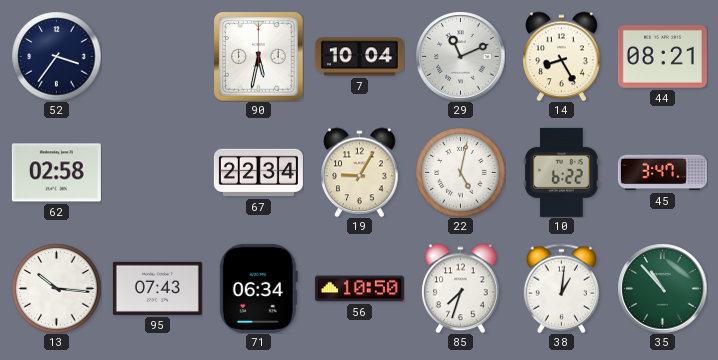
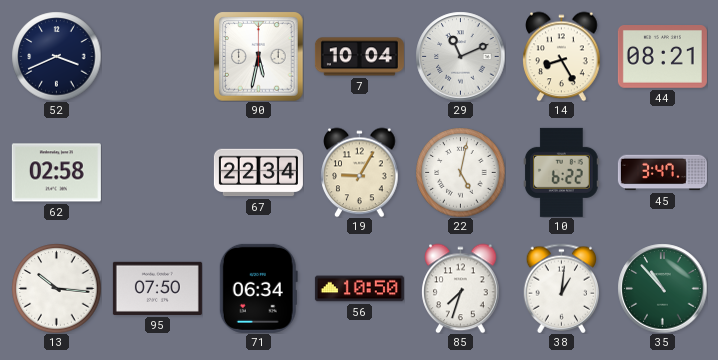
52: 3:36 -> 3:41 (56, 56)
95: 07:43 -> 07:50 (157, 288)
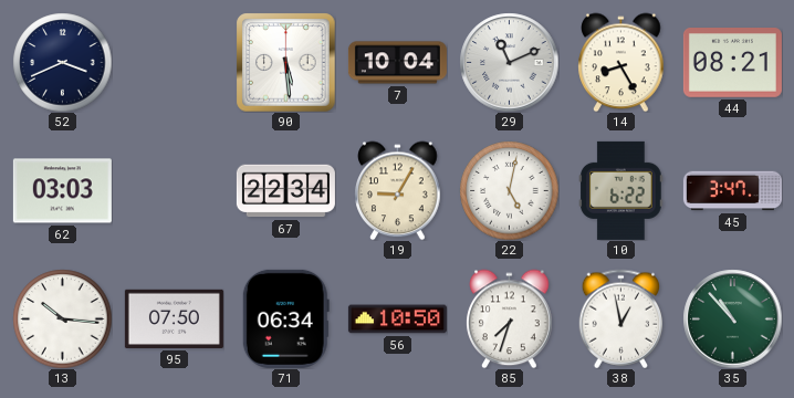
90: 5:32 -> 5:29 (285, 62)
62: 02:58 -> 03:03 (62, 191)
38: 1:01 -> 12:58 (620, 318)
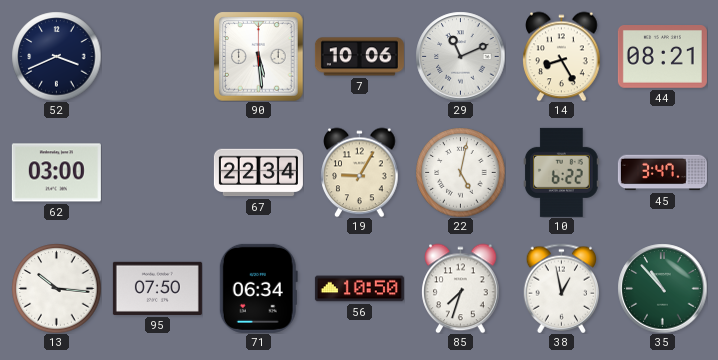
7: 10:04 -> 10:06 (359, 57)
62: 03:03 -> 03:00 (56, 173)
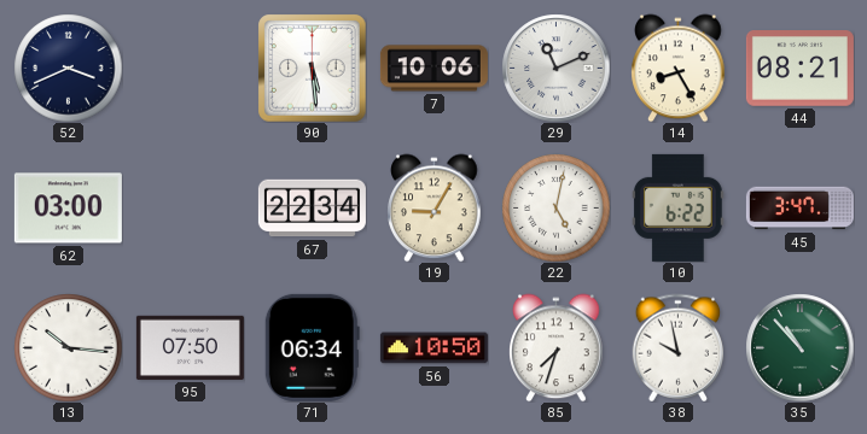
38: 12:58 -> 9:58 (677, 347)
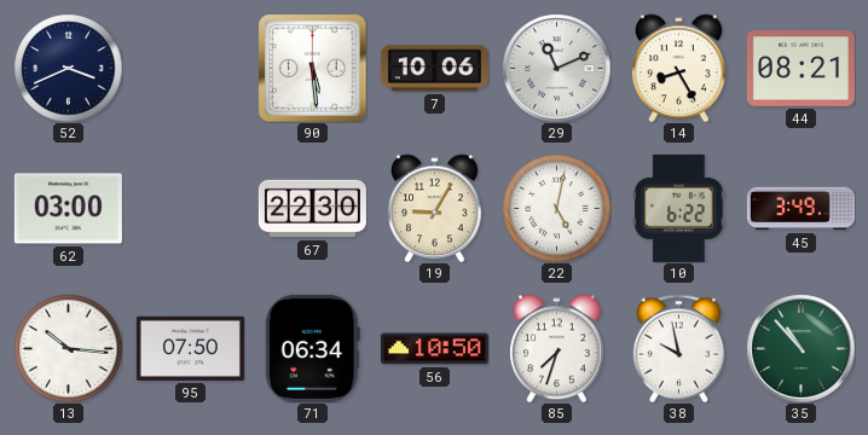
67: 22:34 -> 22:30 (312, 209)
45: 3:47 -> 3:49 (800, 209)
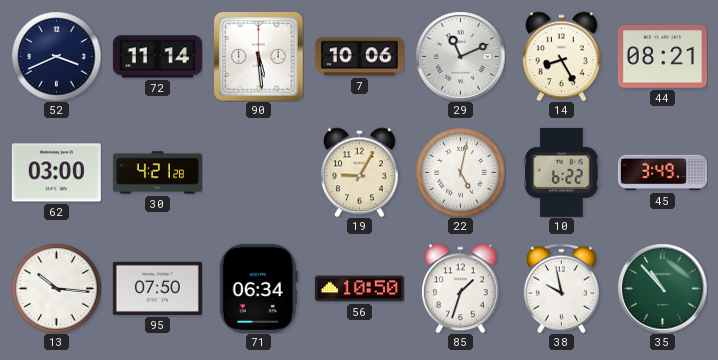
72: none -> 11:14 (157, 57)
30: none -> 4:21 (157, 173)
67: 22:30 -> none (312, 209)
85: 7:33 -> 1:33 (461, 288)
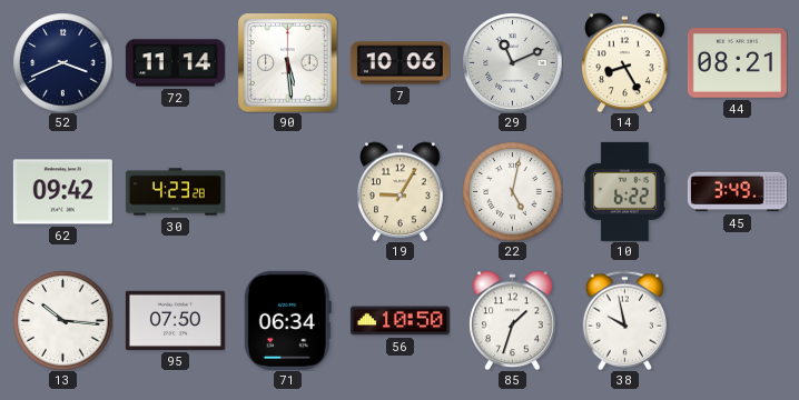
62: 03:00 -> 09:42 (62, 192)
30: 4:21 -> 4:23 (175, 192)
35: 10:53 -> none (662, 288)
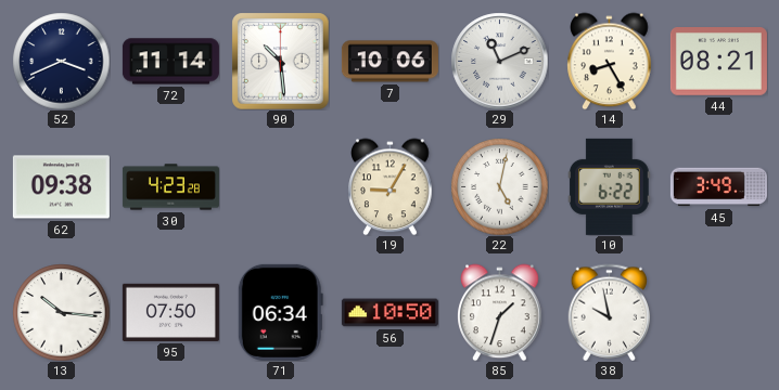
90: 5:29 -> 10:29 (280, 61)
62: 09:42 -> 09:38 (61, 187)
